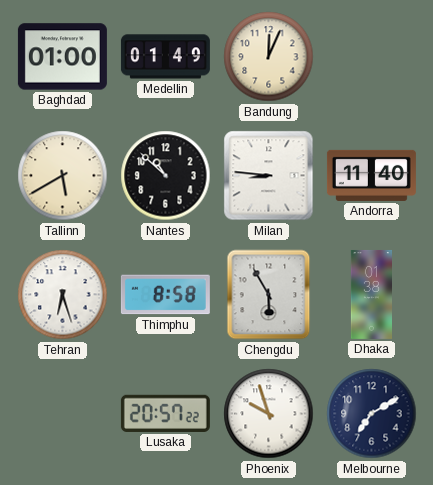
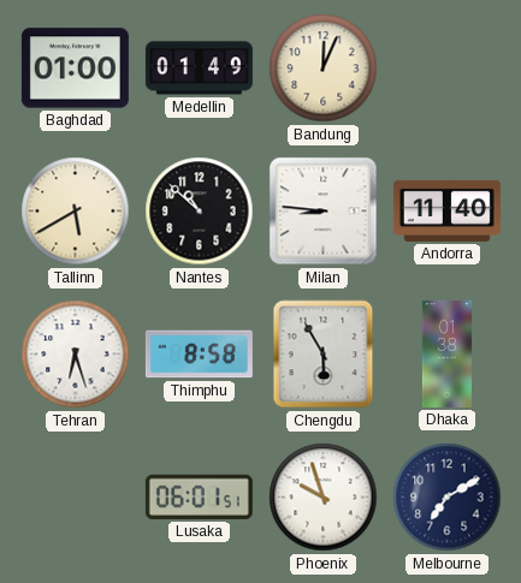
Lusaka: 20:57 -> 06:01 (199, 496)
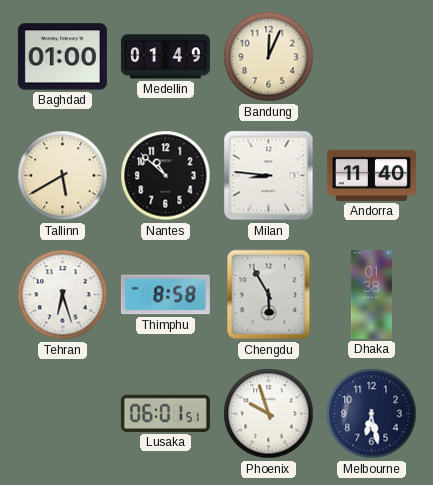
Melbourne: 7:10 -> 6:28 (372, 414)
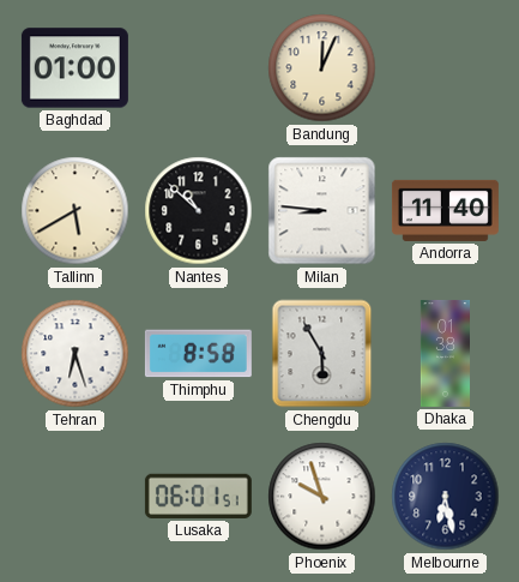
Medellin: 01:49 -> none (165, 57)
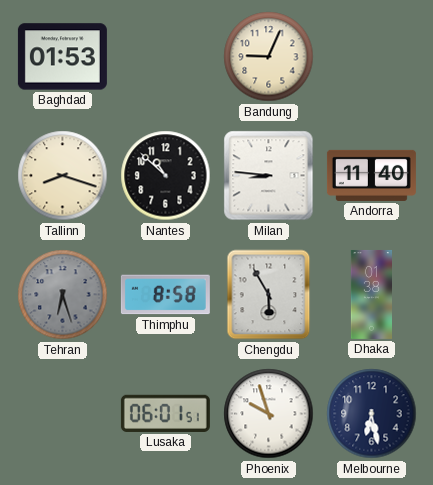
Baghdad: 01:00 -> 01:53 (62, 57)
Bandung: 12:04 -> 9:04 (269, 57)
Tallinn: 5:40 -> 8:18 (63, 176)
Tehran dial: white -> grey (63, 295)
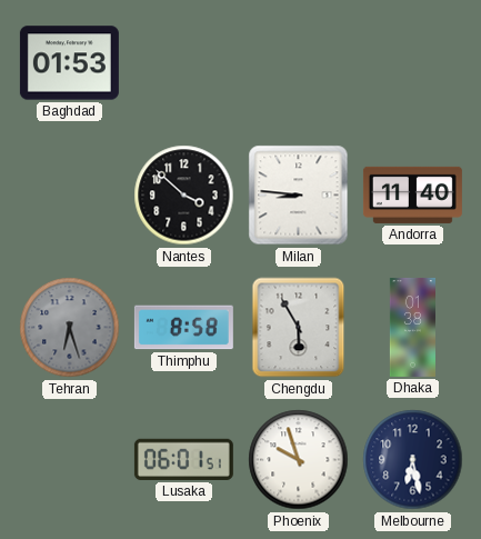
Bandung: 9:04 -> none (269, 57)
Tallinn: 8:18 -> none (63, 176)
Nantes: 10:52 -> 3:52 (184, 196)
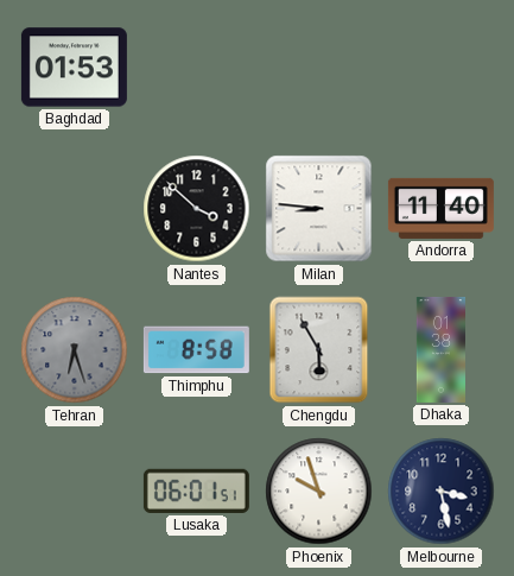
Melbourne: 6:28 -> 3:28 (442, 492)
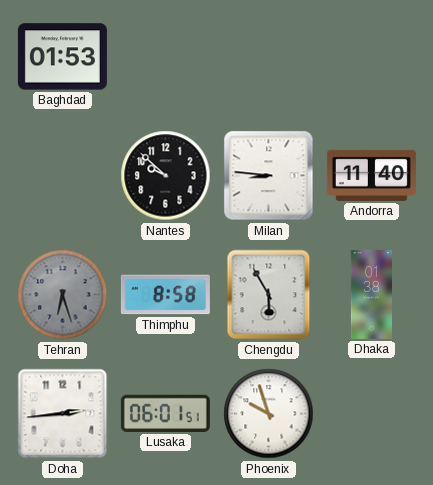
Nantes: 3:52 -> 9:52 (166, 176)
Doha: none -> 2:44 (63, 414)
Melbourne: 3:28 -> none (442, 492)
